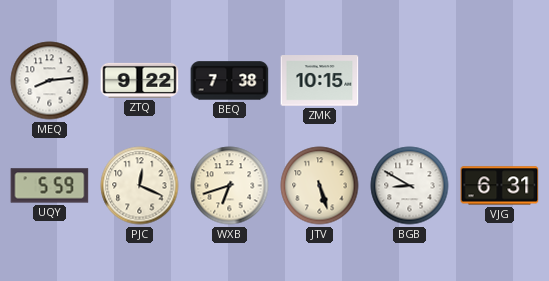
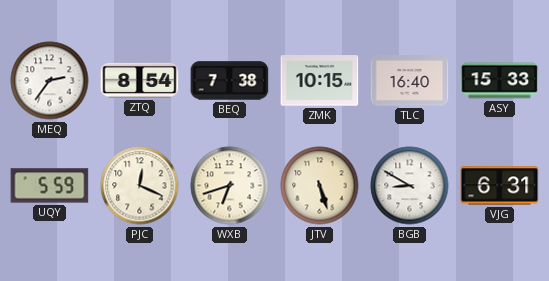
MEQ: 8:14 -> 2:36 (50, 81)
ZTQ: 9:22 -> 8:54 (140, 80)
TLC: none -> 16:40 (410, 81)
ASY: none -> 15:33 (500, 81)
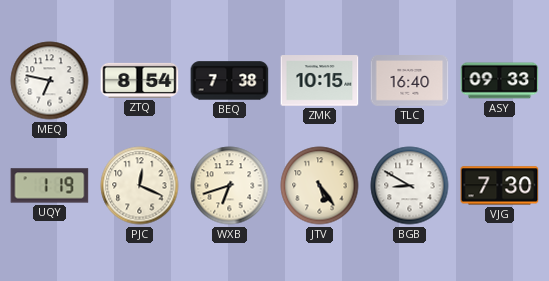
MEQ: 2:36 -> 6:47 (50, 81)
ASY: 15:33 -> 09:33 (500, 81)
UQY: 5:59 -> 1:19 (50, 186)
JTV: 5:27 -> 5:24 (320, 186)
VJG: 6:31 -> 7:30 (500, 186)
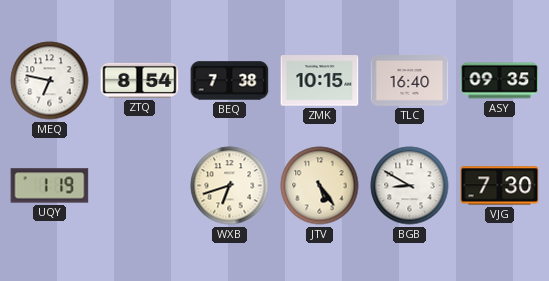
ASY: 09:33 -> 09:35 (500, 81)
PJC: 12:19 -> none (140, 186)
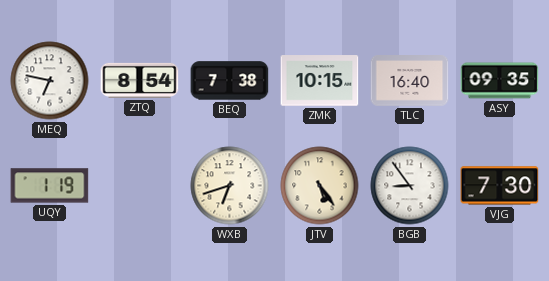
BGB: 8:50 -> 8:54 (410, 186)
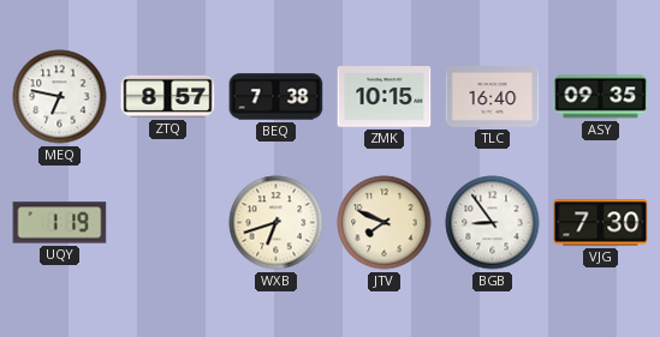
ZTQ: 8:54 -> 8:57 (168, 96)
JTV: 5:24 -> 7:49 (385, 223)
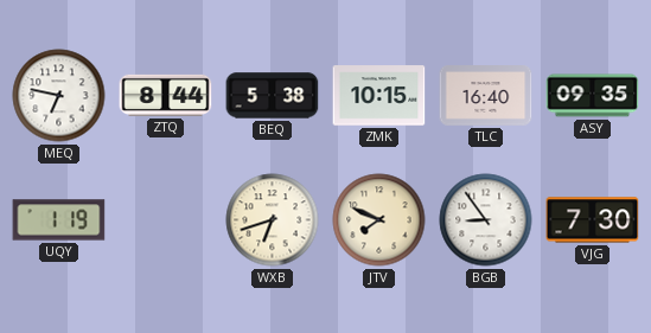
ZTQ: 8:57 -> 8:44 (166, 95)
BEQ: 7:38 -> 5:38 (273, 96)
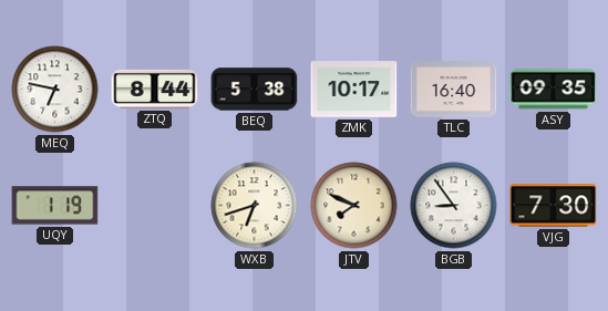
ZMK: 10:15 -> 10:17 (354, 90)
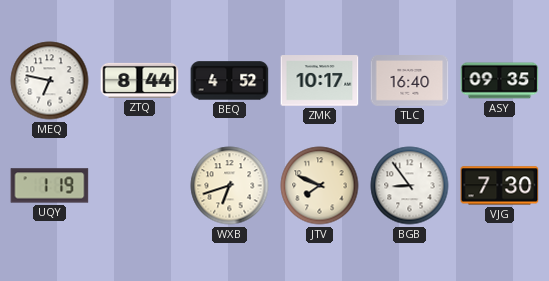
BEQ: 5:38 -> 4:52 (230, 81)
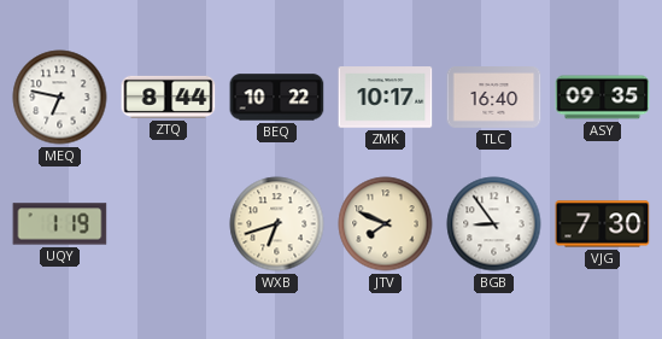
BEQ: 4:52 -> 10:22 (277, 98)
